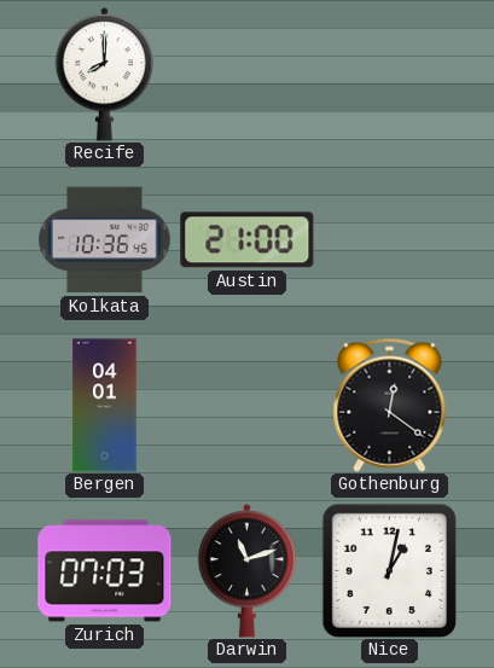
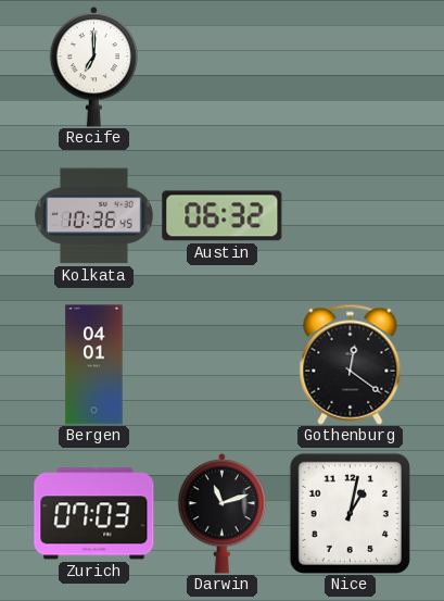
Recife: 8:00 -> 7:00 (94, 67)
Austin: 21:00 -> 06:32 (223, 216)
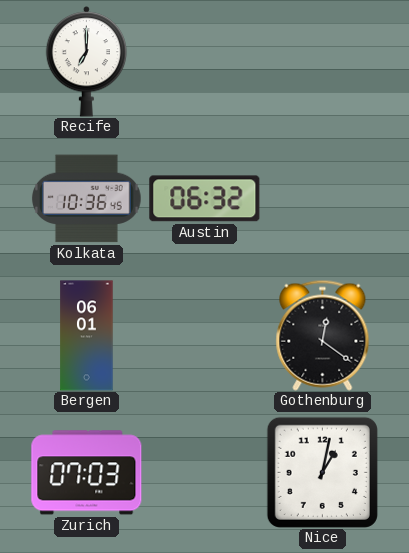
Bergen: 04:01 -> 06:01 (87, 336)
Darwin: 11:12 -> none (223, 514)
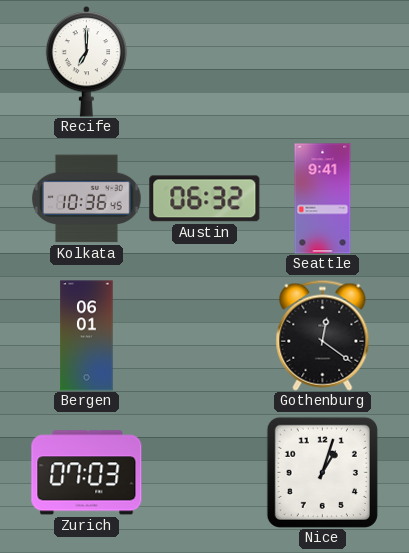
Seattle: none -> 9:41 (323, 199)
Nice: 1:02 -> 1:03 (322, 472)
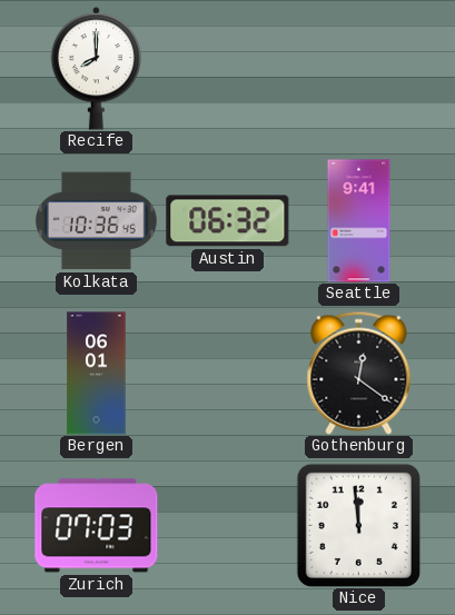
Recife: 7:00 -> 8:00 (97, 69)
Nice: 1:03 -> 11:59 (358, 525)
